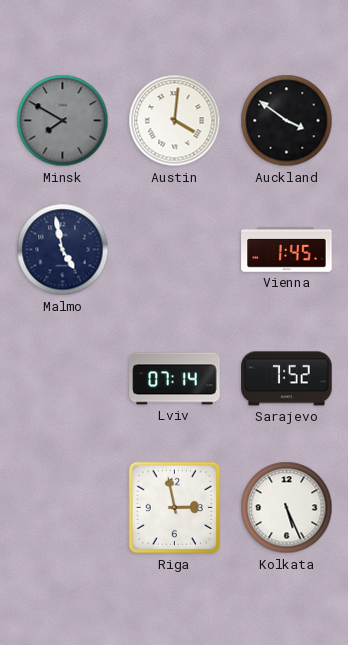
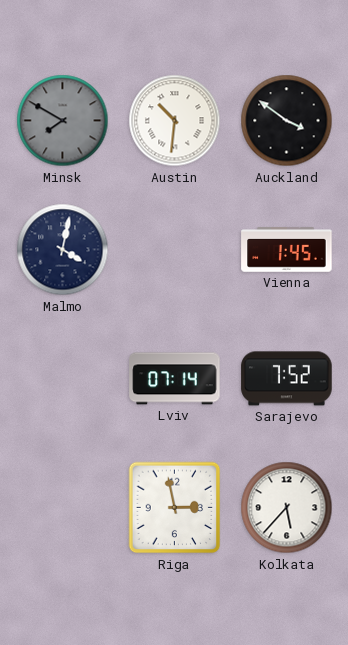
Austin: 4:01 -> 10:31 (175, 121)
Malmo: 4:58 -> 4:02 (63, 250)
Kolkata: 5:26 -> 5:37 (287, 508)
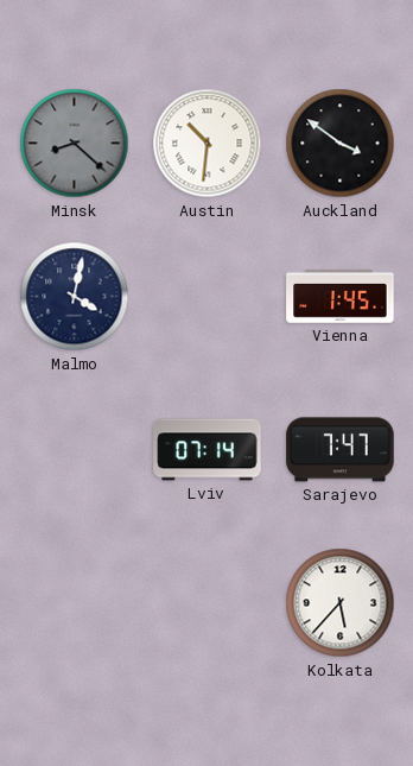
Minsk: 7:50 -> 8:22 (75, 144)
Sarajevo: 7:52 -> 7:47 (341, 450)
Riga: 2:58 -> none (175, 508)
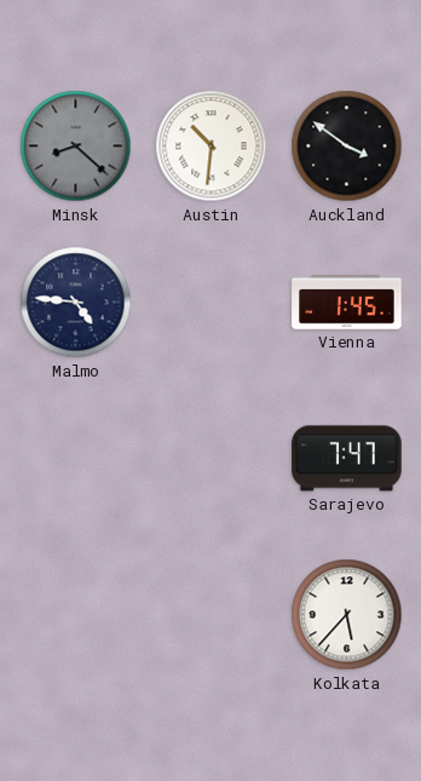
Malmo: 4:02 -> 4:46 (76, 303)
Lviv: 07:14 -> none (208, 450)
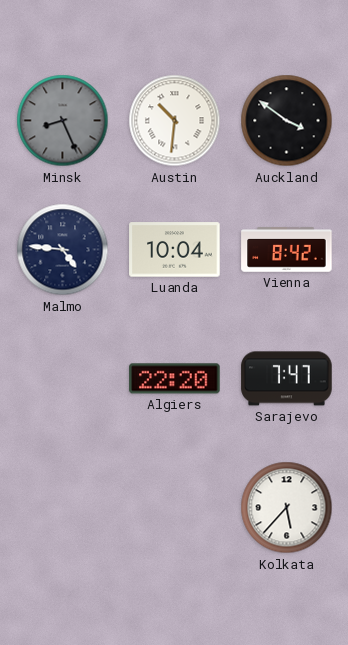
Minsk: 8:22 -> 8:26 (63, 121)
Luanda: none -> 10:04 (175, 250)
Vienna: 1:45 -> 8:42 (287, 250)
Algiers: none -> 22:20 (175, 379)
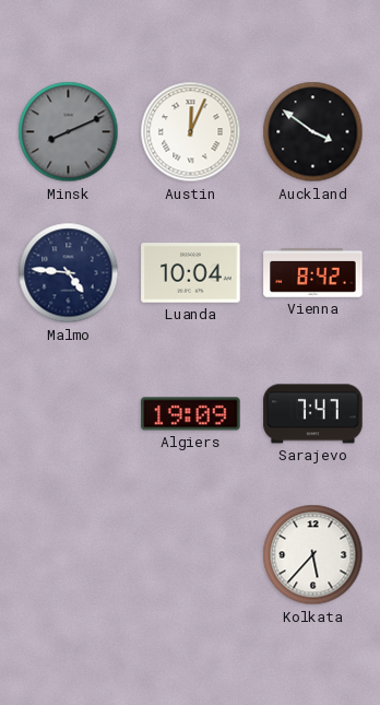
Minsk: 8:26 -> 8:11 (69, 132)
Austin: 10:31 -> 12:04 (191, 132)
Algiers: 22:20 -> 19:09 (191, 414)
